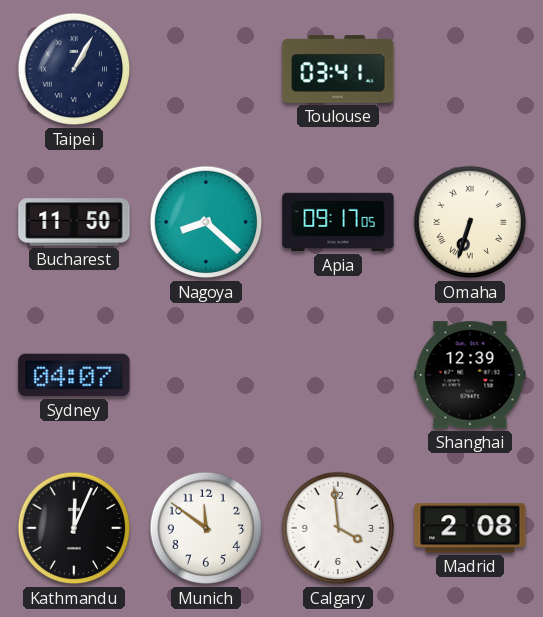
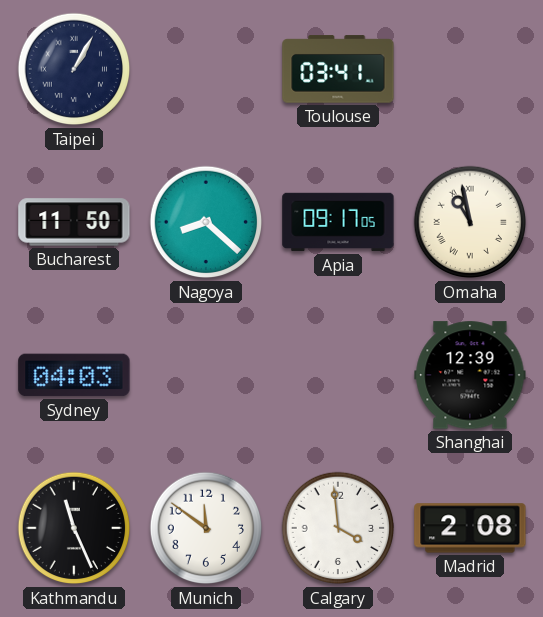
Omaha: 6:33 -> 10:58 (470, 222)
Sydney: 04:07 -> 04:03 (74, 375)
Kathmandu: 12:04 -> 11:26 (74, 528)
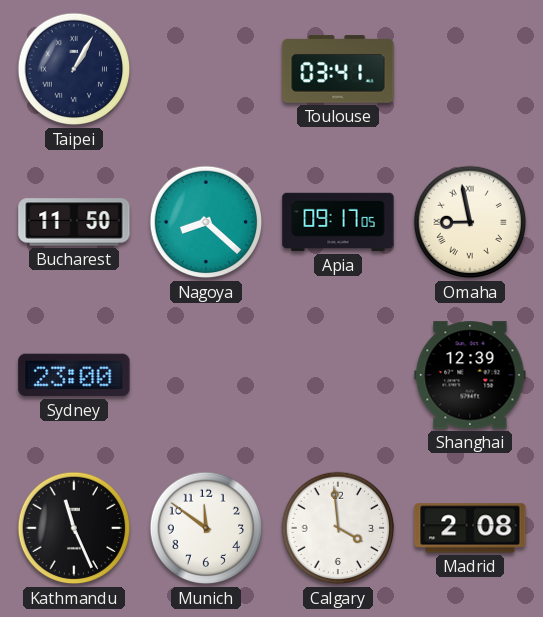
Omaha: 10:58 -> 8:58 (470, 222)
Sydney: 04:03 -> 23:00 (74, 375)
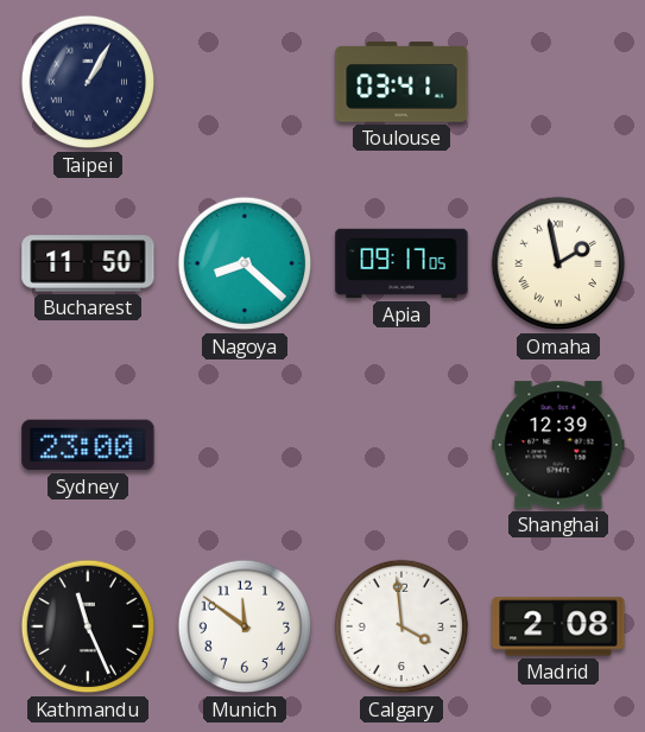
Omaha: 8:58 -> 1:58 (558, 263)
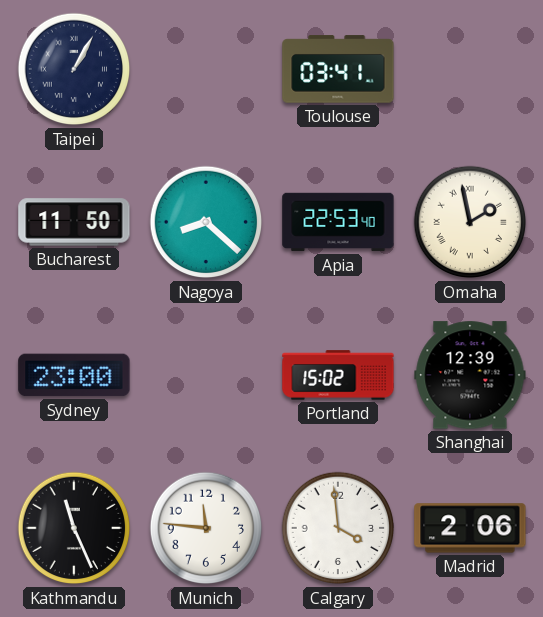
Apia: 09:17 -> 22:53 (338, 222)
Portland: none -> 15:02 (338, 375)
Munich: 11:51 -> 11:46 (206, 528)
Madrid: 2:08 -> 2:06 (470, 528)
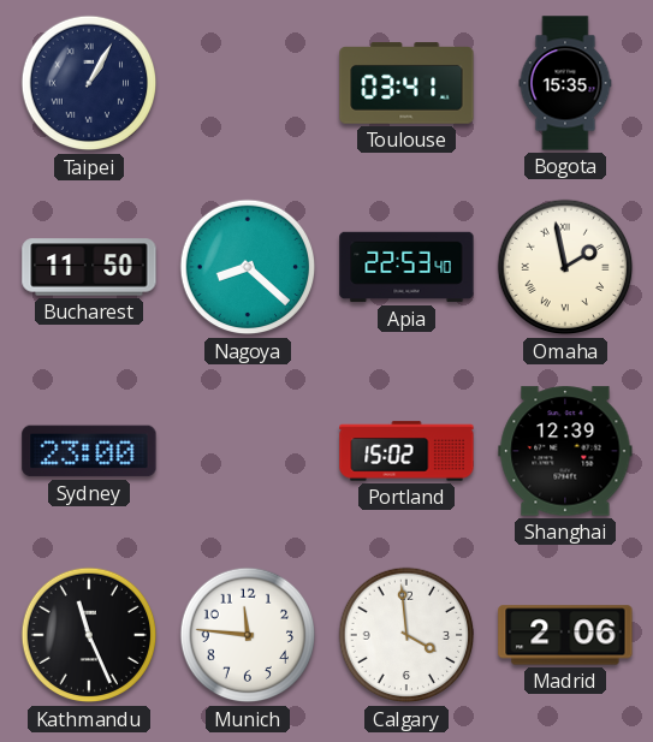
Bogota: none -> 15:35 (565, 83)
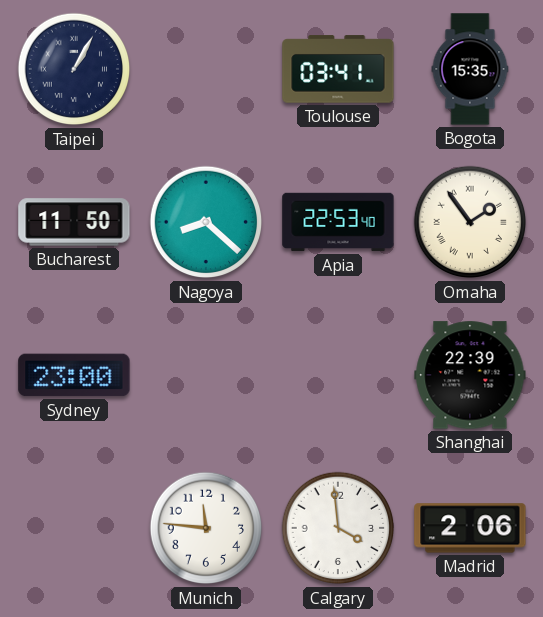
Omaha: 1:58 -> 1:54 (470, 222)
Portland: 15:02 -> none (406, 451)
Shanghai: 12:39 -> 22:39 (470, 375)
Kathmandu: 11:26 -> none (89, 635)
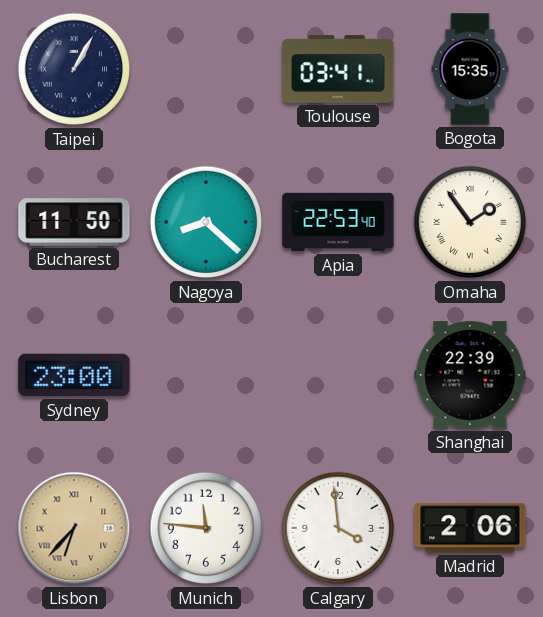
Lisbon: none -> 6:37 (74, 528)
